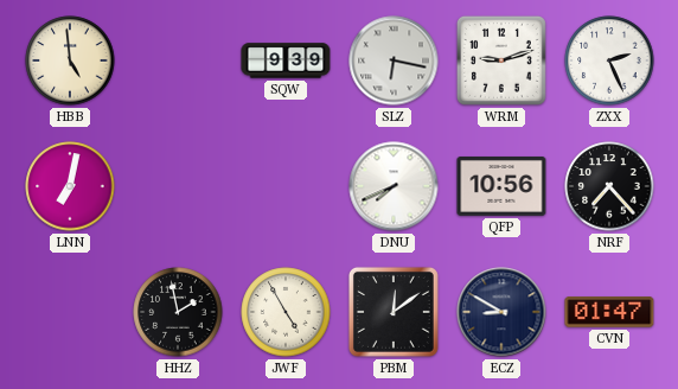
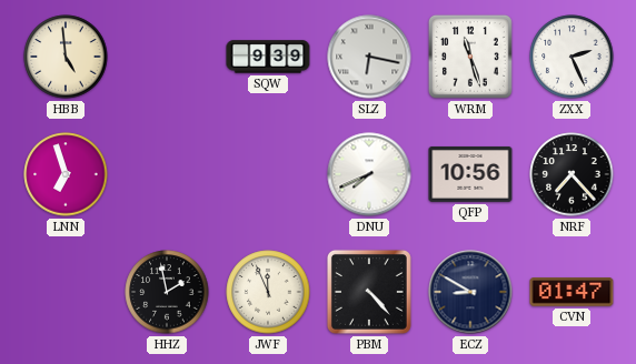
WRM: 9:12 -> 11:27 (470, 57)
LNN: 7:02 -> 6:57 (66, 174)
JWF: 4:55 -> 11:56 (268, 292)
PBM: 12:09 -> 4:23 (369, 292)
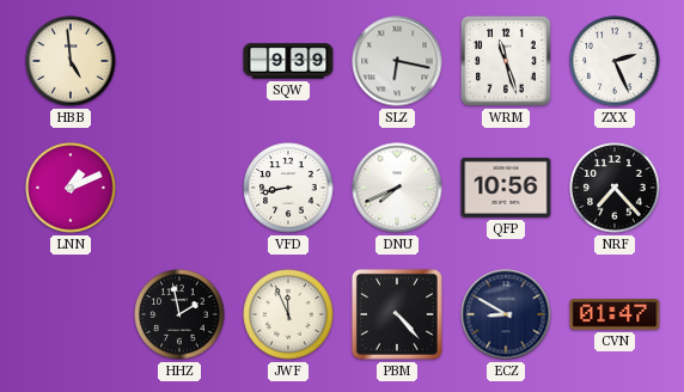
LNN: 6:57 -> 1:11 (71, 188)
VFD: none -> 8:43 (288, 188)
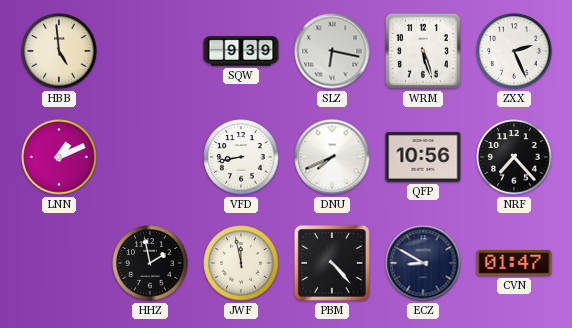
WRM: 11:27 -> 5:27 (423, 51)
JWF: 11:56 -> 11:58 (241, 263)
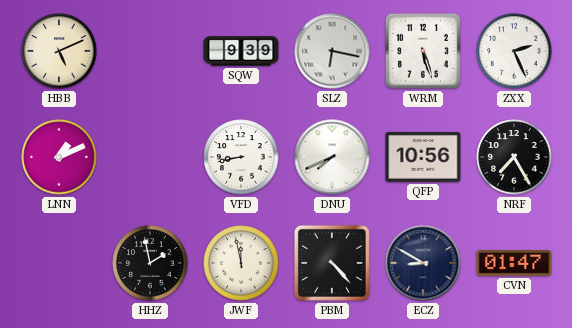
HBB: 4:59 -> 5:11 (59, 51)
NRF: 7:23 -> 7:25 (514, 157)
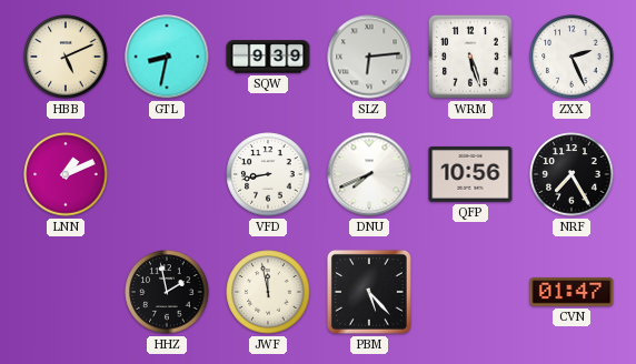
GTL: none -> 8:32 (167, 57)
SLZ: 6:17 -> 6:14 (369, 57)
PBM: 4:23 -> 5:23 (369, 292)
ECZ: 8:50 -> none (423, 263)
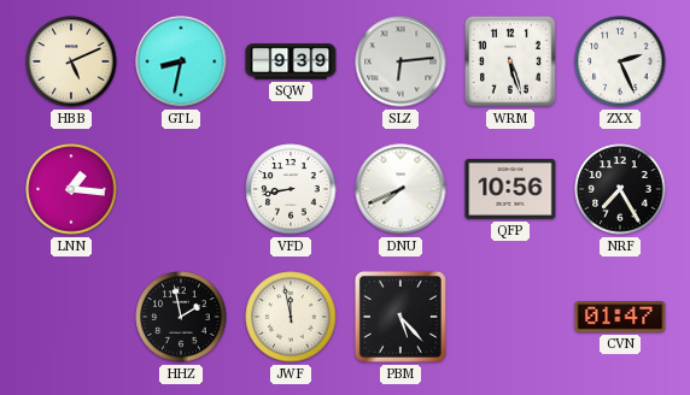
LNN: 1:11 -> 1:16 (71, 189)
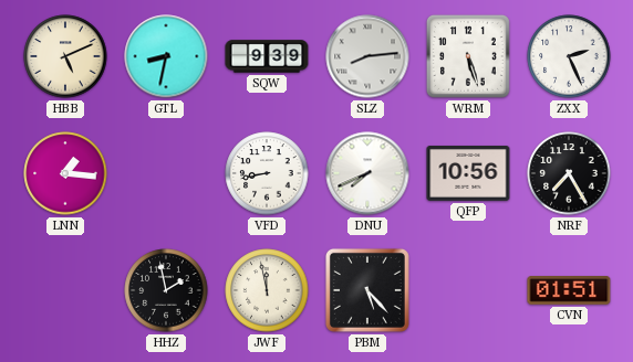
SLZ: 6:14 -> 8:14 (367, 56)
CVN: 01:47 -> 01:51 (569, 290)
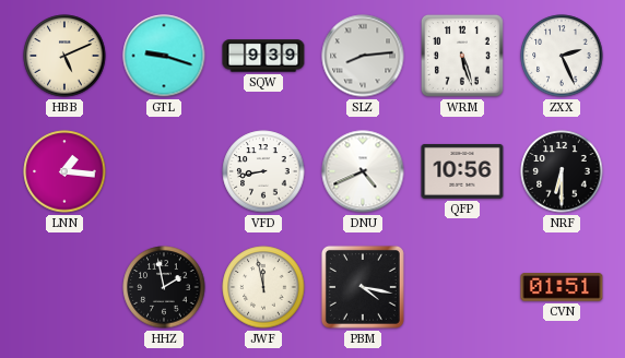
GTL: 8:32 -> 9:18 (164, 56)
DNU: 7:41 -> 4:41 (363, 171)
NRF: 7:25 -> 6:30 (562, 171)
PBM: 5:23 -> 4:17 (363, 287)
